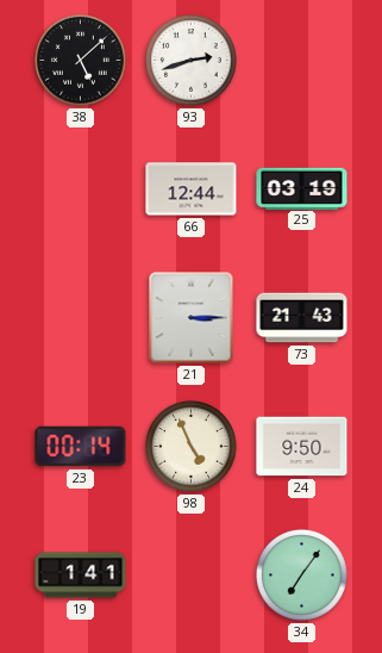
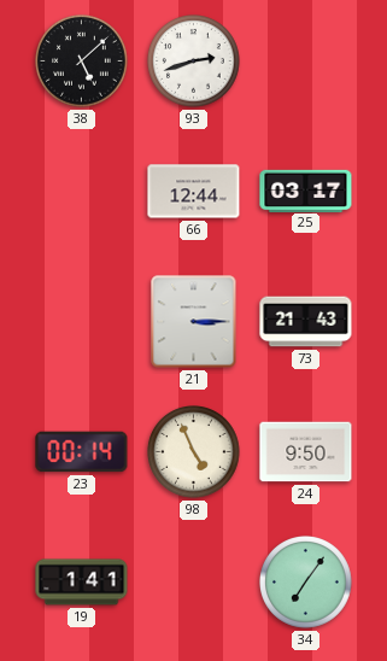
25: 03:19 -> 03:17 (306, 191)
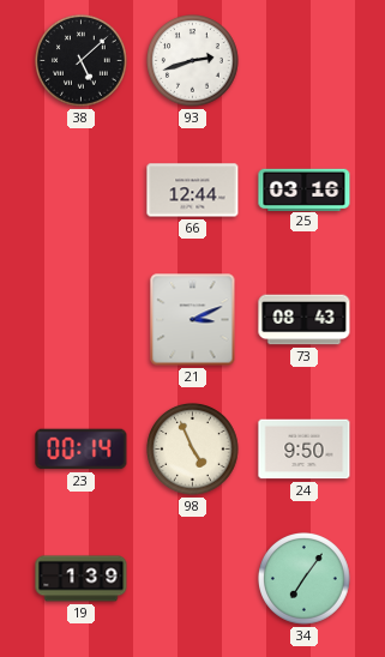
25: 03:17 -> 03:16 (305, 189)
21: 3:15 -> 3:11 (193, 320)
73: 21:43 -> 08:43 (305, 320)
19: 1:41 -> 1:39 (82, 579)
